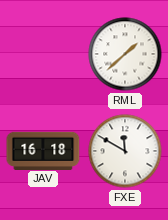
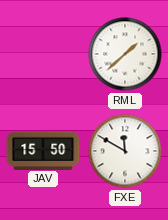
JAV: 16:18 -> 15:50 (43, 150)
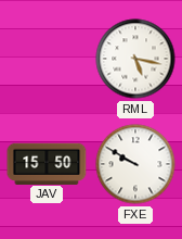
RML: 1:38 -> 5:17 (135, 59)
FXE: 11:50 -> 9:50 (135, 164)
